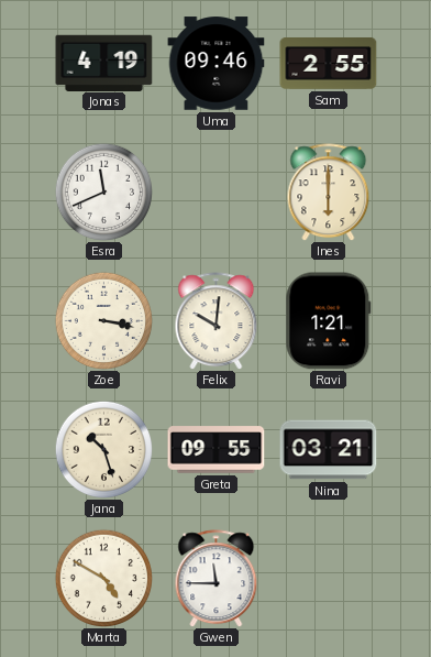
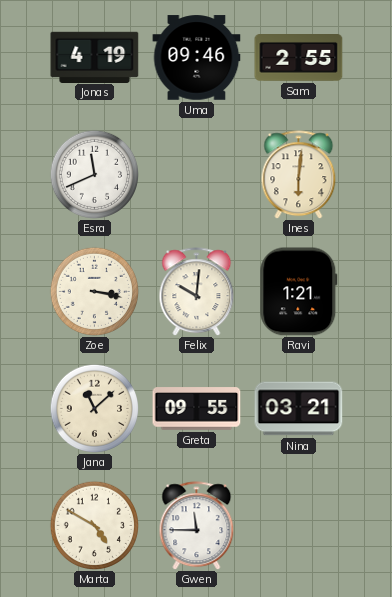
Ines: 6:00 -> 6:01 (299, 175)
Jana: 10:27 -> 11:08 (94, 408)
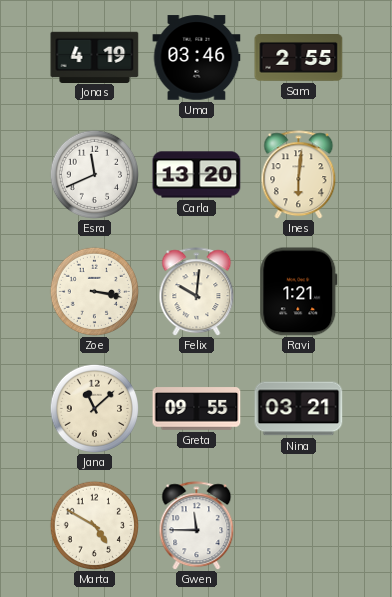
Uma: 09:46 -> 03:46 (197, 58)
Carla: none -> 13:20 (197, 175)
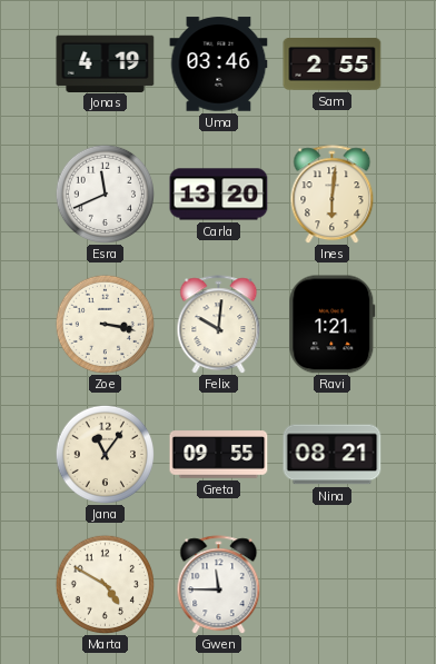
Jana: 11:08 -> 11:06 (105, 454)
Nina: 03:21 -> 08:21 (333, 455)
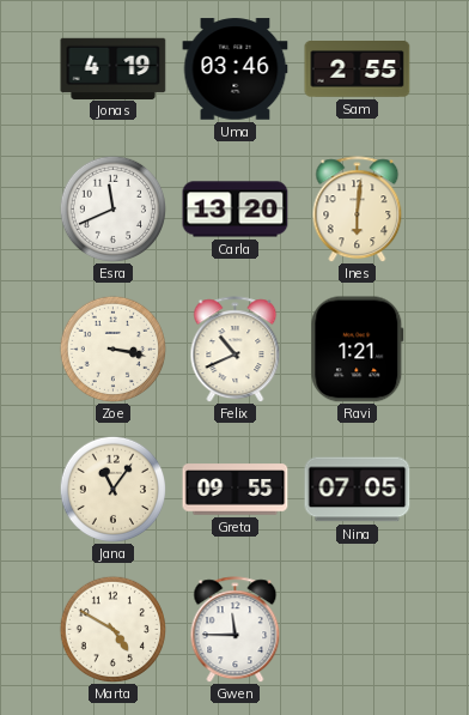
Felix: 10:01 -> 10:41 (236, 350)
Nina: 08:21 -> 07:05 (358, 490)
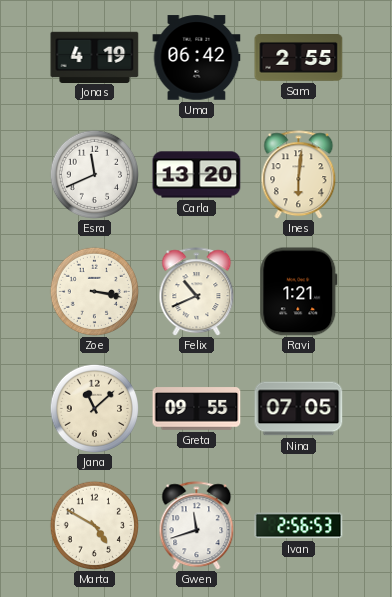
Uma: 03:46 -> 06:42 (197, 58)
Jana: 11:06 -> 11:08 (94, 408)
Gwen: 11:45 -> 11:42 (197, 526)
Ivan: none -> 2:56 (299, 526)
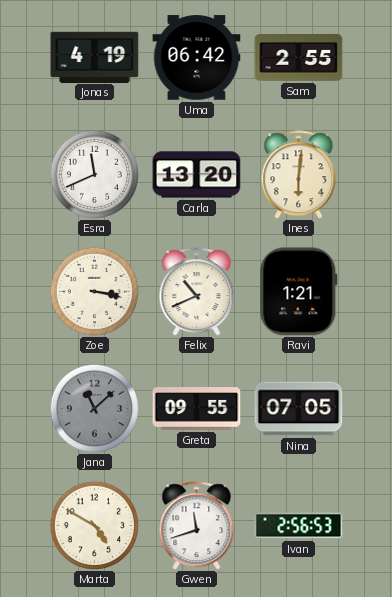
Jana dial: cream -> grey (94, 408)
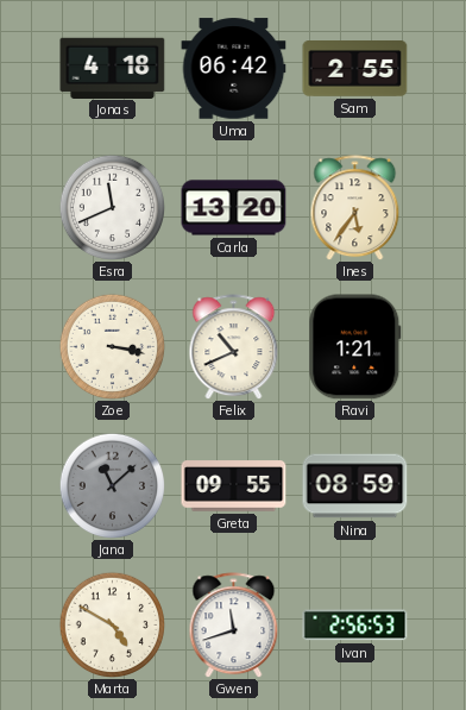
Jonas: 4:19 -> 4:18 (113, 68)
Ines: 6:01 -> 5:36 (355, 208)
Nina: 07:05 -> 08:59 (355, 486)
